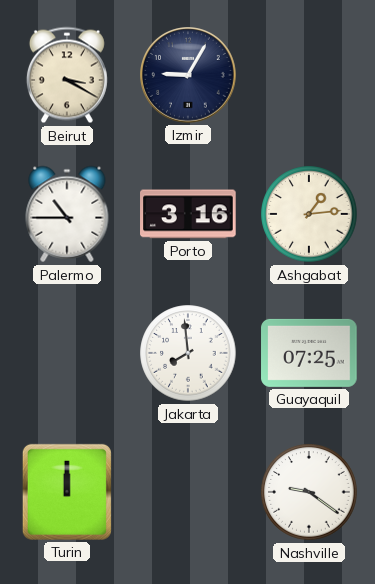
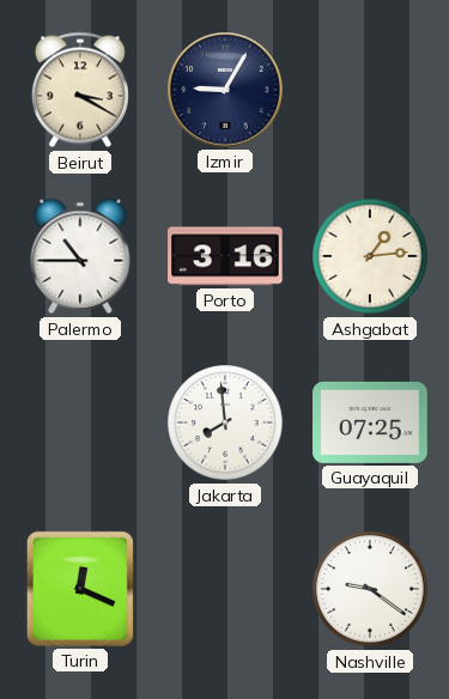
Turin: 12:00 -> 12:19 (80, 589)
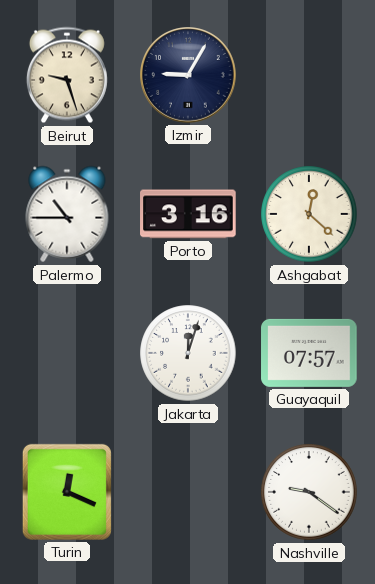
Beirut: 3:20 -> 9:27 (67, 75)
Ashgabat: 1:14 -> 12:22 (309, 214)
Jakarta: 7:59 -> 12:03 (188, 353)
Guayaquil: 07:25 -> 07:57 (309, 353)
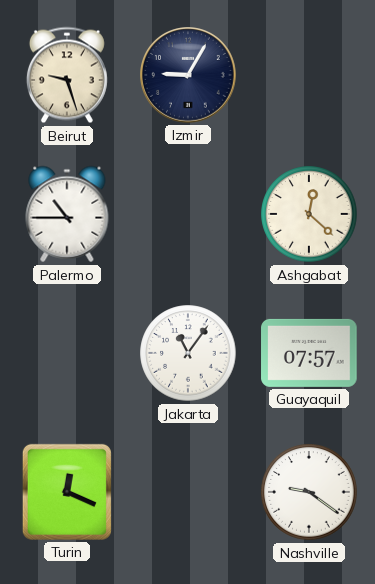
Porto: 3:16 -> none (188, 214)
Jakarta: 12:03 -> 11:06 (188, 353)
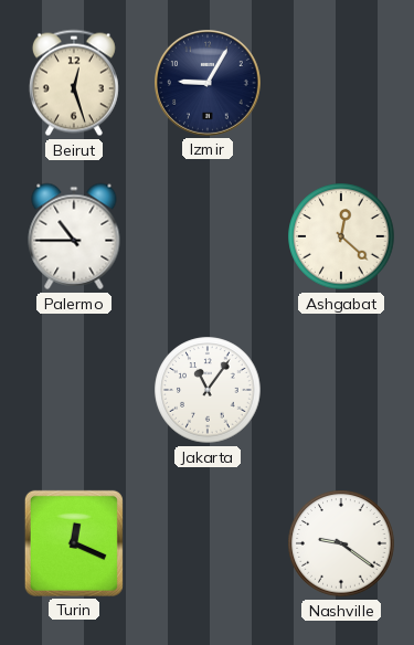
Beirut: 9:27 -> 12:27 (74, 83)
Guayaquil: 07:57 -> none (309, 353)
